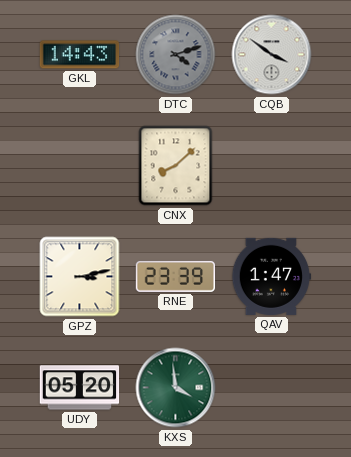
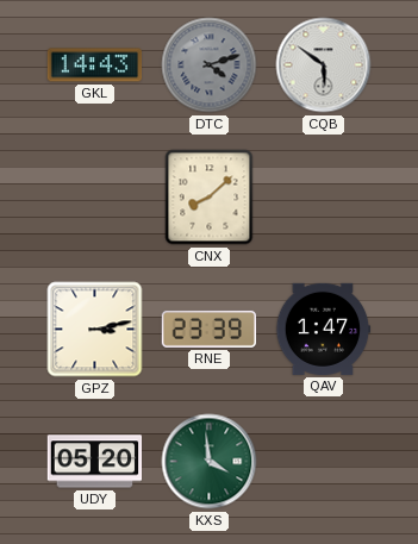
CQB: 3:51 -> 5:51 (324, 65)
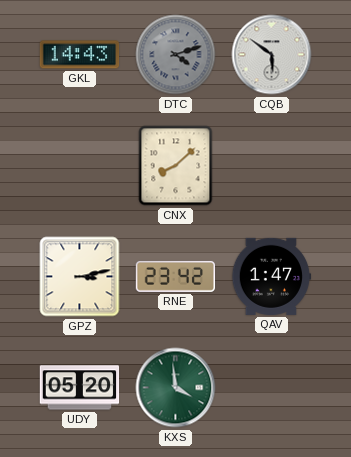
RNE: 23:39 -> 23:42 (176, 276)
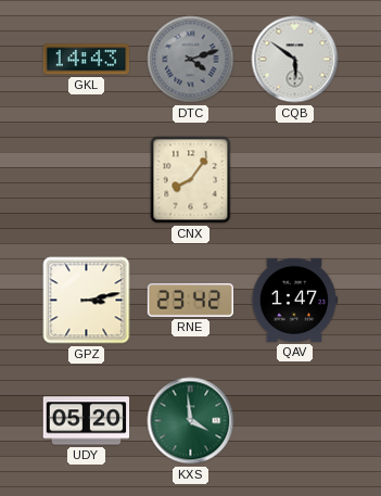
CNX: 8:08 -> 8:06 (191, 180)
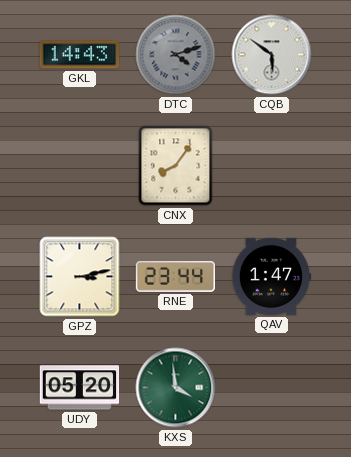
RNE: 23:42 -> 23:44 (176, 276)
